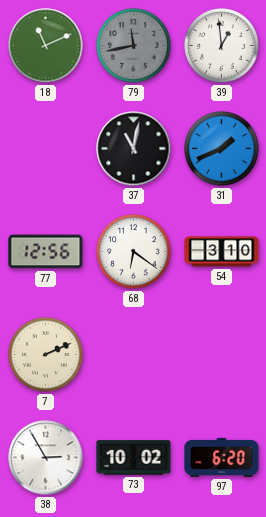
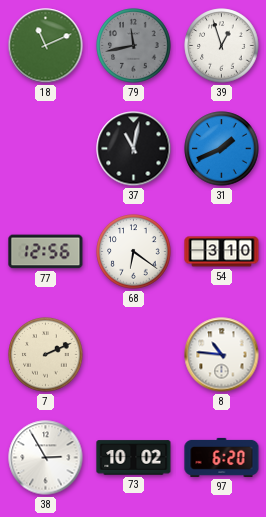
39: 12:59 -> 12:57 (222, 46)
8: none -> 10:46 (222, 355)
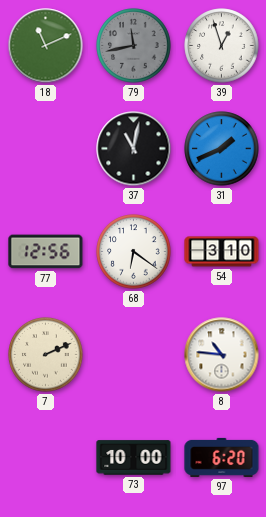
38: 2:55 -> none (46, 458)
73: 10:02 -> 10:00 (134, 458)
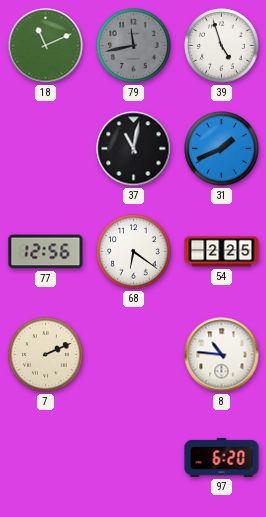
39: 12:57 -> 4:57 (222, 46)
54: 3:10 -> 2:25 (222, 252)
73: 10:00 -> none (134, 458)
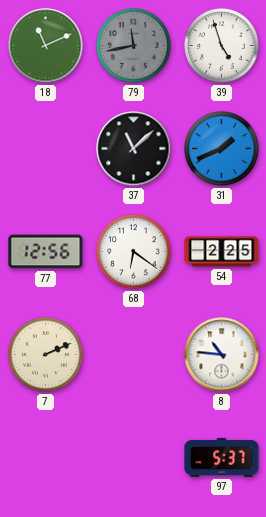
37: 11:02 -> 11:08 (134, 149)
97: 6:20 -> 5:37 (222, 457)
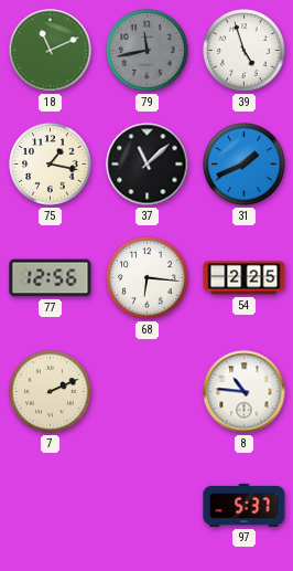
75: none -> 1:17 (51, 165)
68: 6:21 -> 6:16 (148, 278)
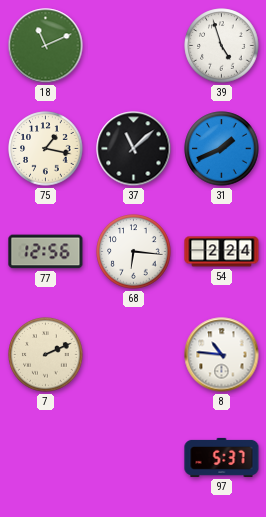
79: 11:43 -> none (148, 51)
54: 2:25 -> 2:24 (222, 252)
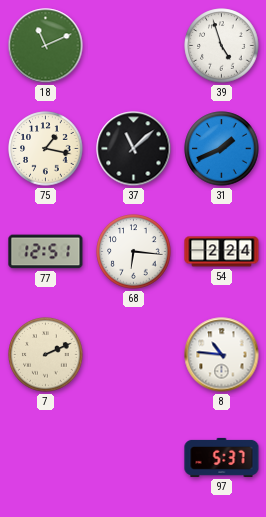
77: 12:56 -> 12:51 (46, 252)
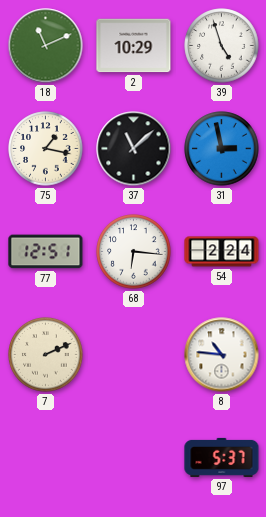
2: none -> 10:29 (134, 46)
31: 1:41 -> 2:58 (222, 149)
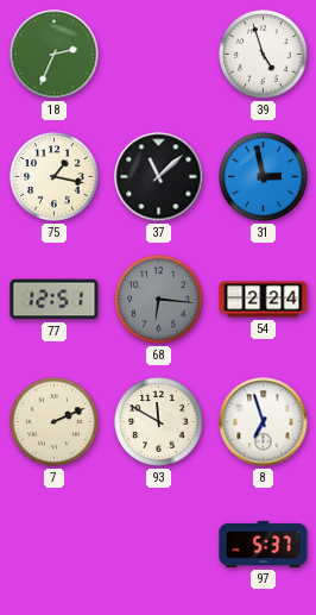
18: 11:11 -> 2:34 (55, 55)
2: 10:29 -> none (134, 46)
68 dial: white -> grey (159, 300)
93: none -> 11:50 (159, 422)
8: 10:46 -> 6:57 (264, 422)
